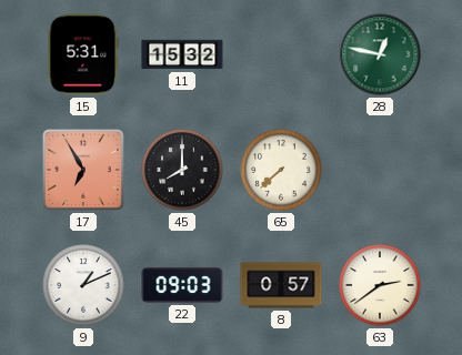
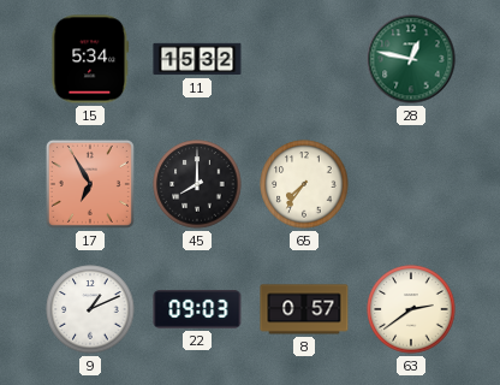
15: 5:31 -> 5:34 (90, 59)
65: 7:38 -> 7:36 (304, 184)
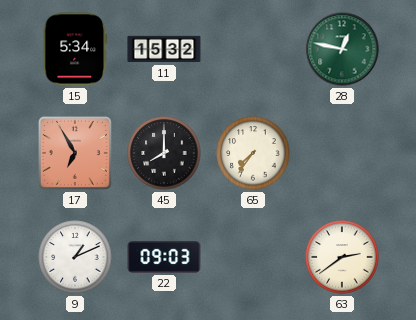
8: 0:57 -> none (304, 309)
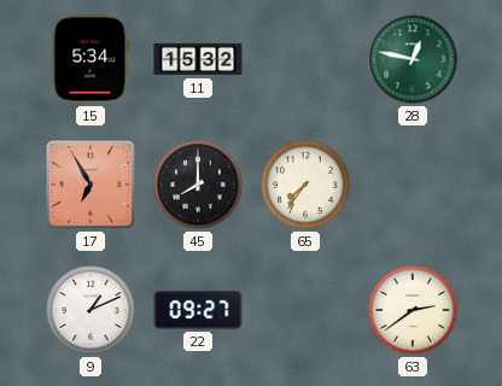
22: 09:03 -> 09:27 (198, 310)
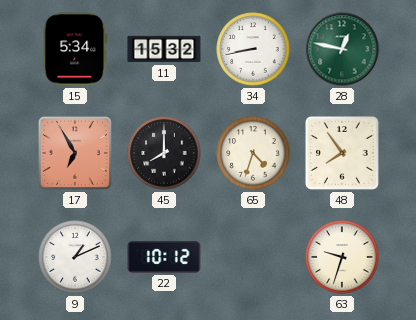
34: none -> 8:43 (253, 49)
65: 7:36 -> 4:33 (253, 153)
48: none -> 7:54 (342, 153)
22: 09:27 -> 10:12 (164, 257)
63: 2:39 -> 9:33 (342, 257)
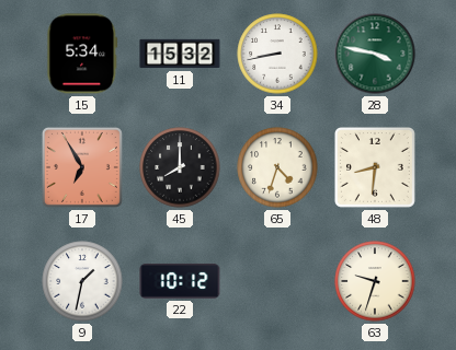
28: 12:47 -> 3:47 (375, 54)
48: 7:54 -> 8:31 (375, 167)
9: 1:11 -> 1:32 (82, 281)
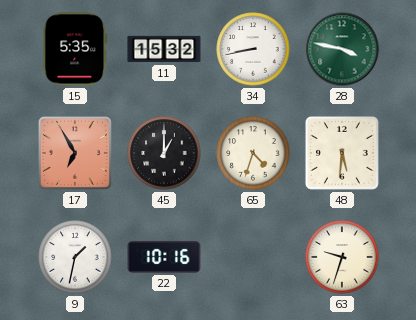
15: 5:34 -> 5:35 (75, 49)
45: 8:00 -> 1:00 (164, 153)
48: 8:31 -> 5:31 (342, 153)
22: 10:12 -> 10:16 (164, 257)
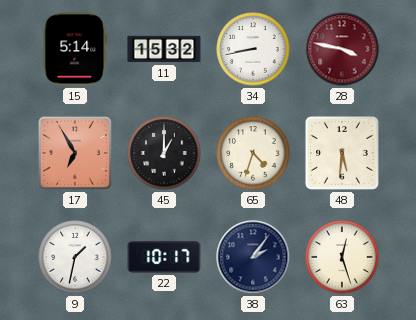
15: 5:35 -> 5:14 (75, 49)
28 dial: green -> burgundy (342, 49)
22: 10:16 -> 10:17 (164, 257)
38: none -> 2:06 (253, 257)
63: 9:33 -> 12:27 (342, 257)
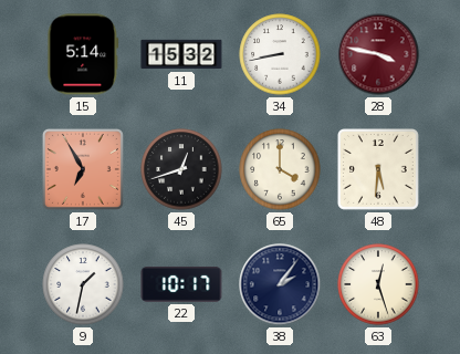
45: 1:00 -> 12:42 (181, 169)
65: 4:33 -> 4:00 (280, 169)
